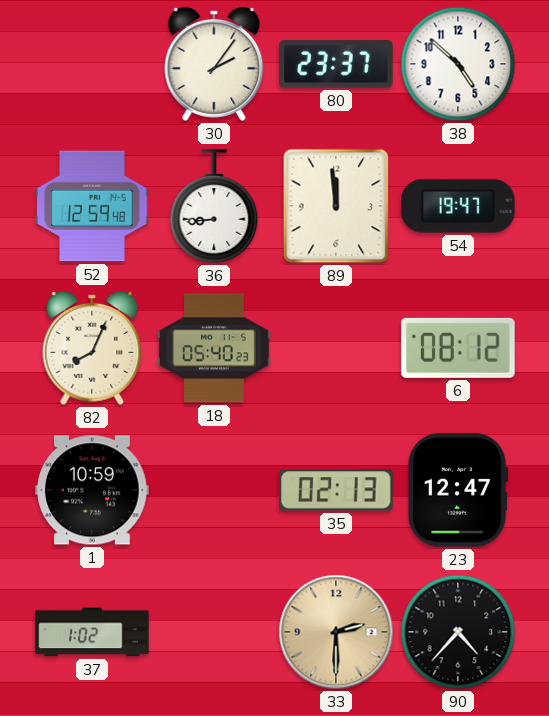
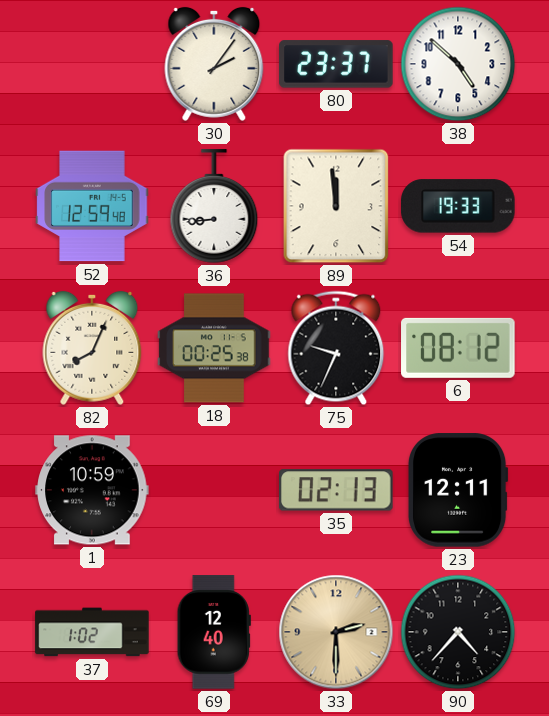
54: 19:47 -> 19:33 (458, 206)
18: 05:40 -> 00:25 (214, 348)
75: none -> 9:34 (336, 348)
23: 12:47 -> 12:11 (459, 490)
69: none -> 12:40 (214, 632)
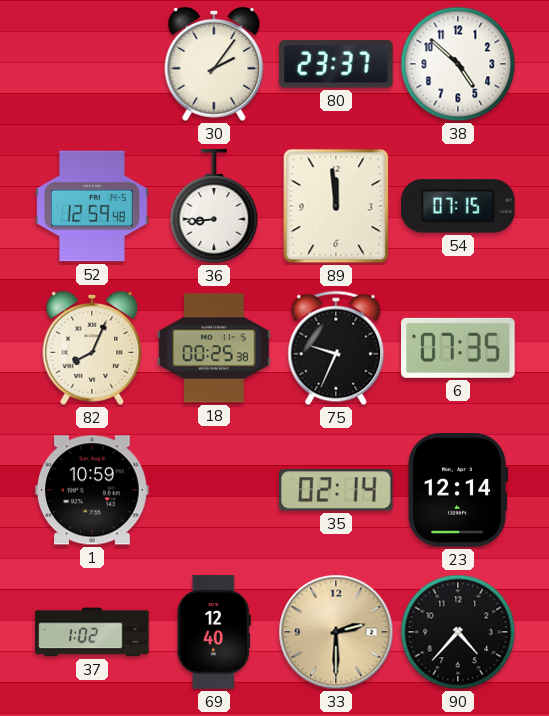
54: 19:33 -> 07:15 (458, 206)
6: 08:12 -> 07:35 (458, 348)
35: 02:13 -> 02:14 (337, 490)
23: 12:11 -> 12:14 (459, 490)
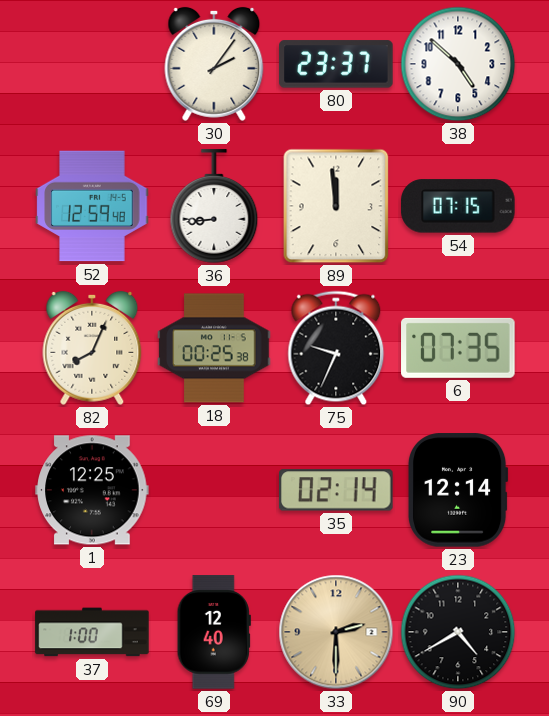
1: 10:59 -> 12:25 (92, 490)
37: 1:02 -> 1:00 (92, 632)
90: 4:37 -> 4:40 (458, 632)
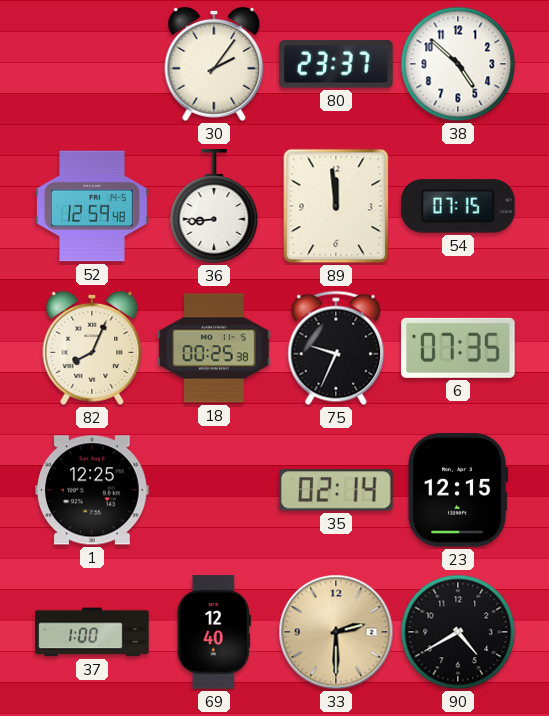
23: 12:14 -> 12:15 (459, 490)
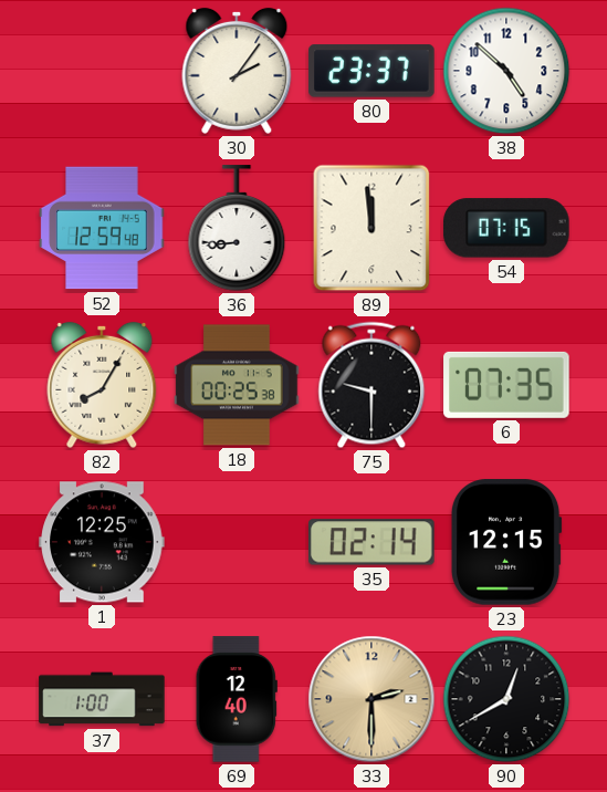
82: 8:04 -> 8:05 (102, 385)
75: 9:34 -> 9:30 (371, 385)
90: 4:40 -> 12:40 (506, 699)
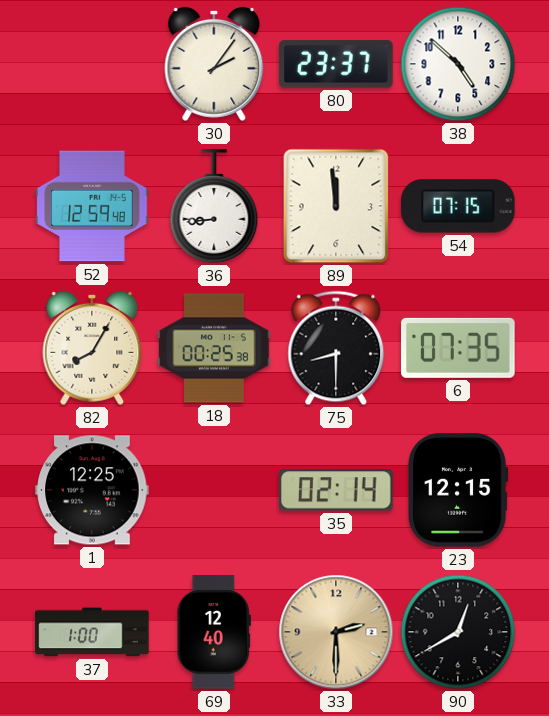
75: 9:30 -> 8:30 (336, 348)
